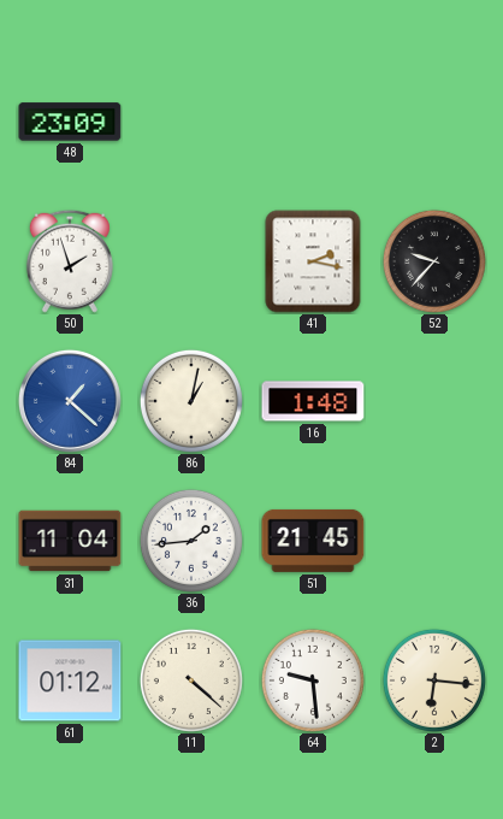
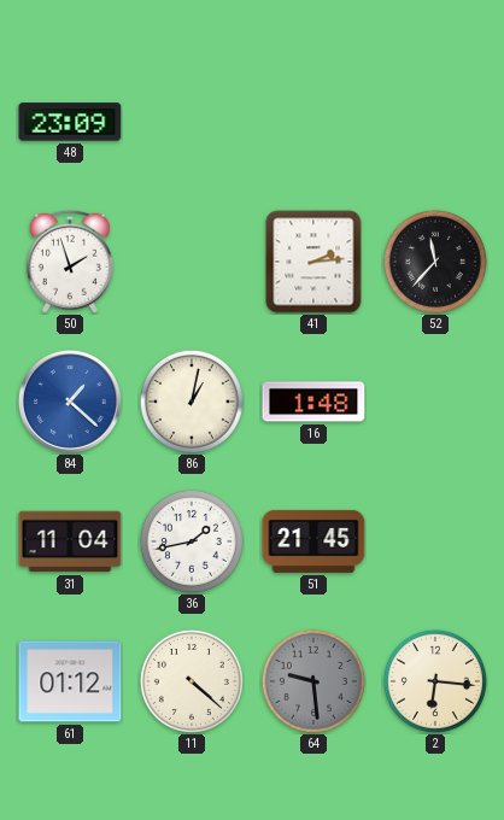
41: 2:17 -> 2:14 (313, 262)
52: 9:37 -> 11:37 (435, 262)
36: 1:44 -> 1:43 (192, 541)
64 dial: white -> grey (313, 681)
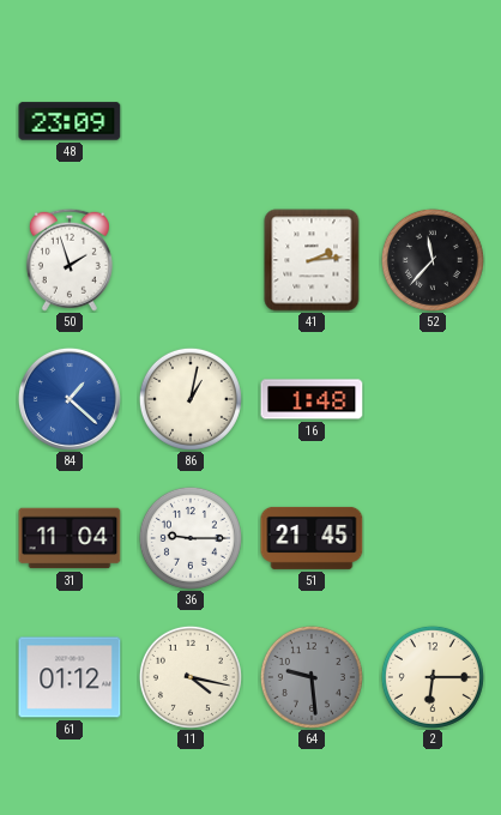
36: 1:43 -> 9:15 (191, 538)
11: 4:22 -> 4:17 (191, 677)
2: 6:16 -> 6:15 (433, 677)
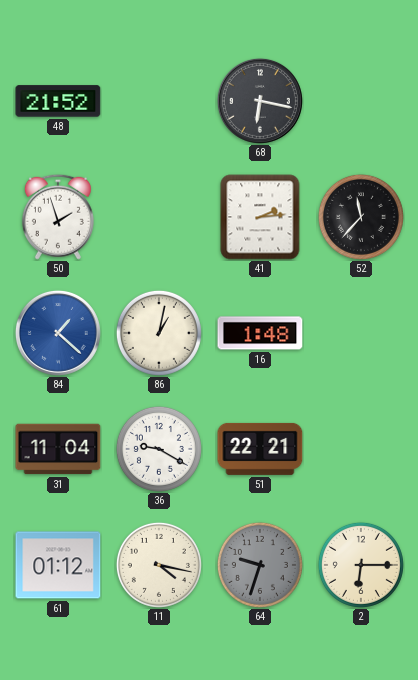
48: 23:09 -> 21:52 (58, 101)
68: none -> 6:17 (260, 101)
36: 9:15 -> 9:20 (159, 449)
51: 21:45 -> 22:21 (260, 449)
64: 9:29 -> 9:33 (260, 565)
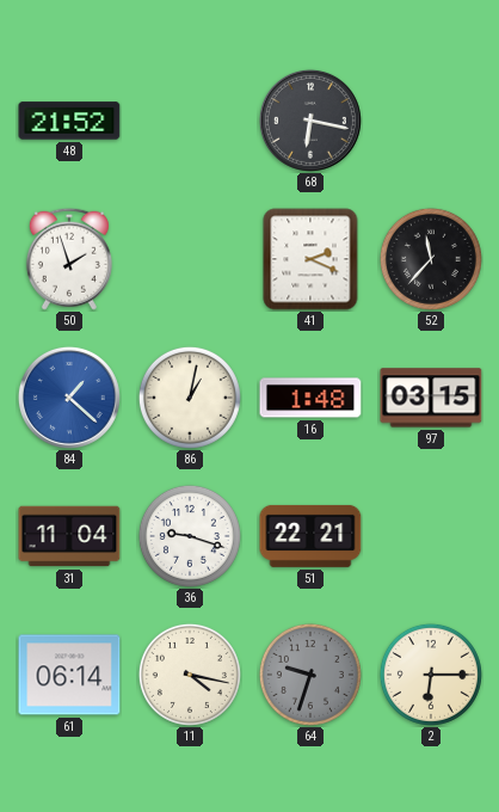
41: 2:14 -> 2:19 (310, 259)
97: none -> 03:15 (431, 398)
36: 9:20 -> 9:18 (190, 536)
61: 01:12 -> 06:14 (69, 675)
